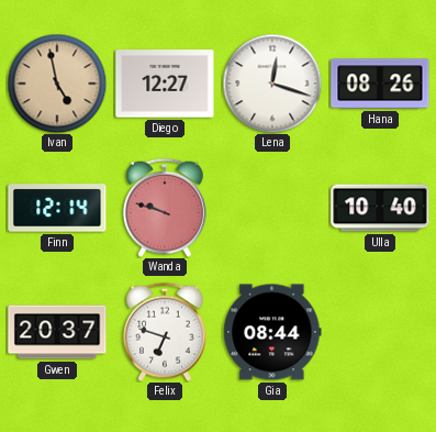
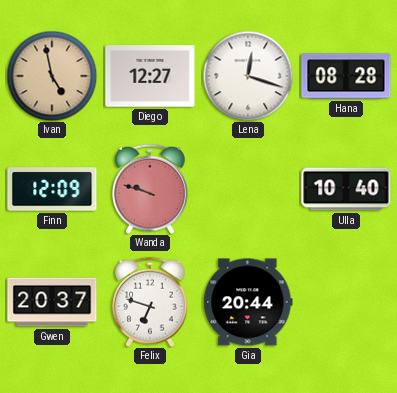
Hana: 08:26 -> 08:28 (346, 76)
Finn: 12:14 -> 12:09 (52, 189)
Gia: 08:44 -> 20:44 (248, 302)
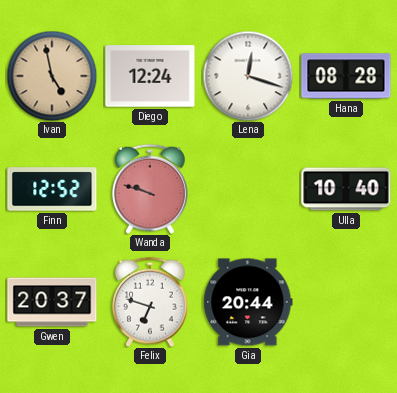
Diego: 12:27 -> 12:24 (150, 76)
Finn: 12:09 -> 12:52 (52, 189)
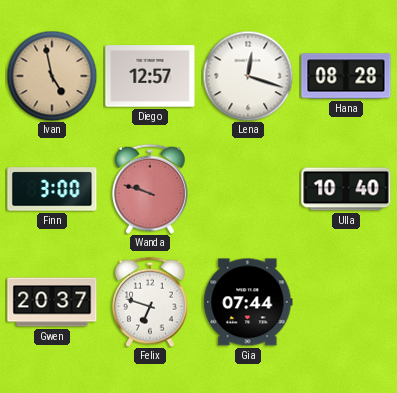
Diego: 12:24 -> 12:57 (150, 76)
Finn: 12:52 -> 3:00 (52, 189)
Gia: 20:44 -> 07:44 (248, 302)
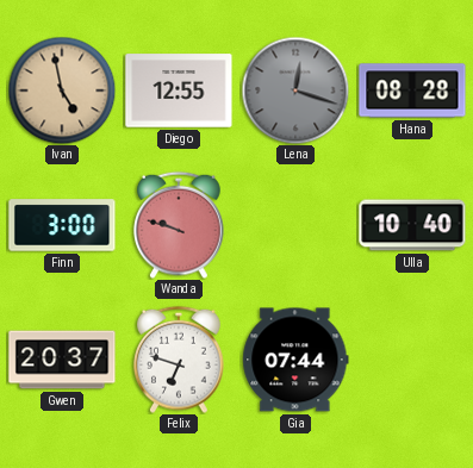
Diego: 12:57 -> 12:55 (179, 91)
Lena dial: white -> grey (295, 91)
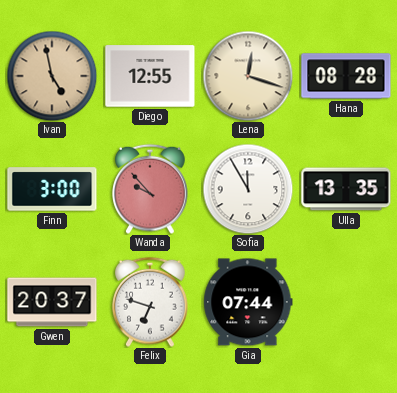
Lena dial: grey -> cream (248, 76)
Wanda: 9:48 -> 9:53 (151, 189)
Sofia: none -> 11:55 (248, 189)
Ulla: 10:40 -> 13:35 (346, 189)
